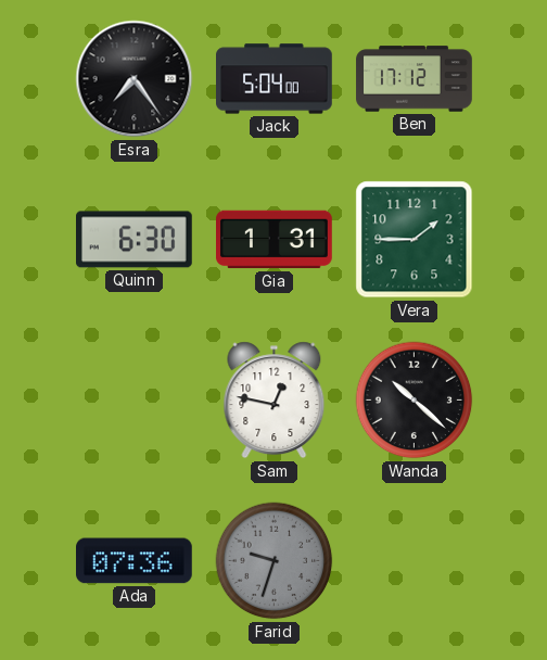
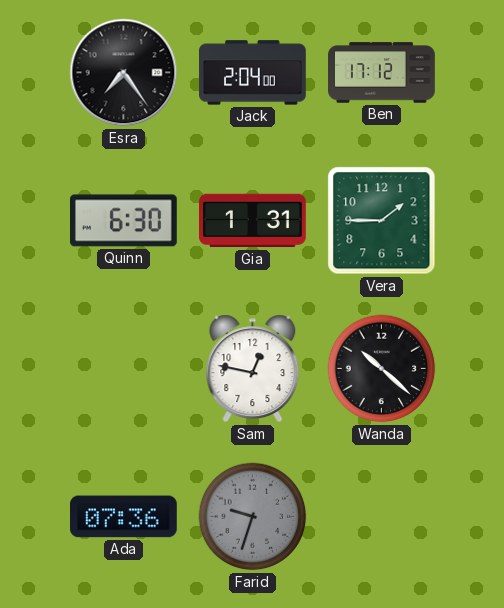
Jack: 5:04 -> 2:04 (253, 73)
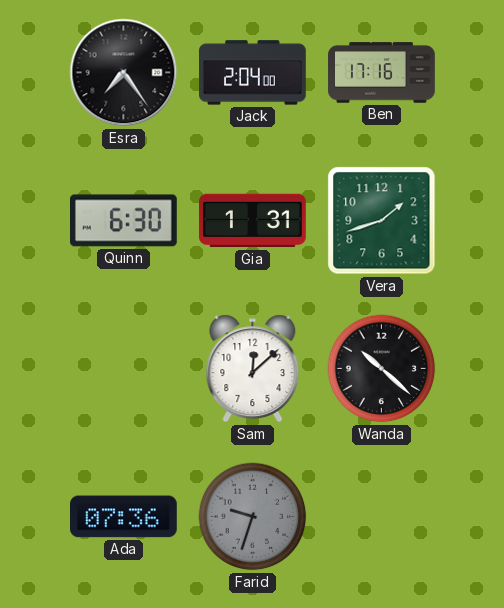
Ben: 17:12 -> 17:16 (382, 73)
Vera: 1:45 -> 1:42 (382, 221)
Sam: 12:47 -> 12:08 (253, 369)
